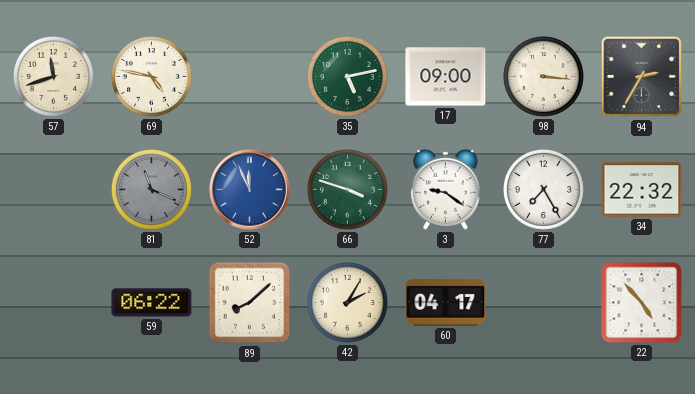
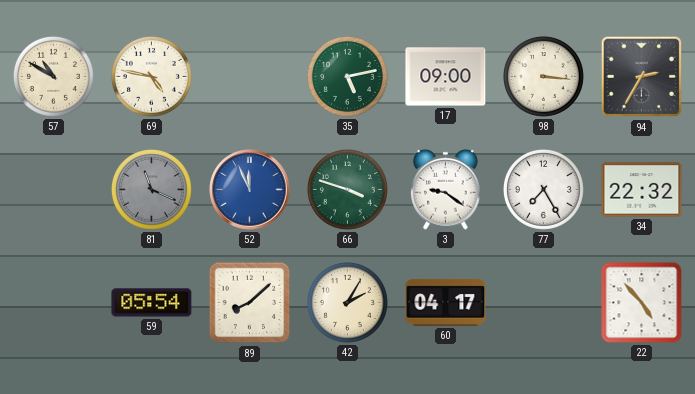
57: 11:42 -> 10:50 (53, 76)
59: 06:22 -> 05:54 (152, 303)
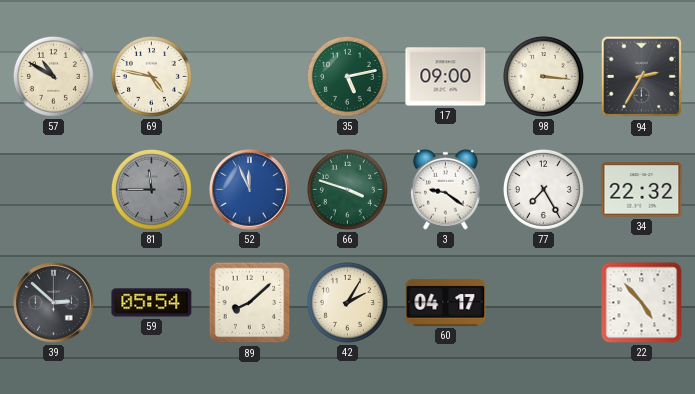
81: 11:19 -> 11:45 (151, 189)
39: none -> 2:52 (54, 303)
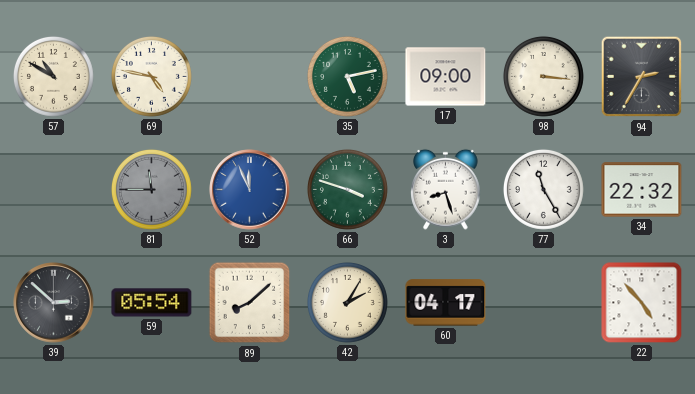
3: 9:21 -> 8:27 (446, 189)
77: 7:25 -> 11:25 (543, 189)
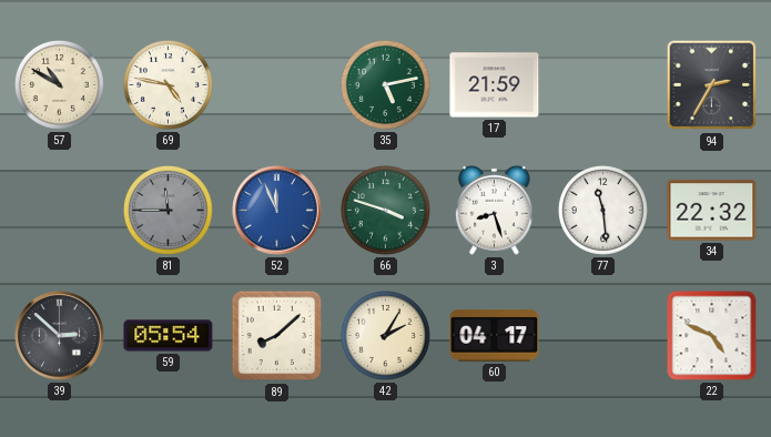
17: 09:00 -> 21:59 (495, 85)
98: 3:16 -> none (543, 76)
77: 11:25 -> 11:29 (602, 210)
22: 4:53 -> 4:49 (712, 336)
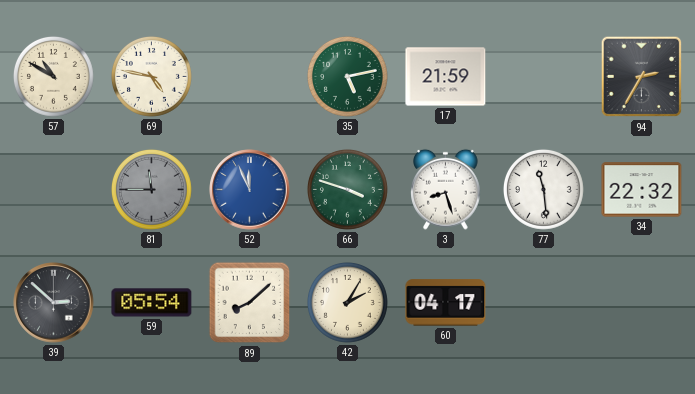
22: 4:49 -> none (712, 336)
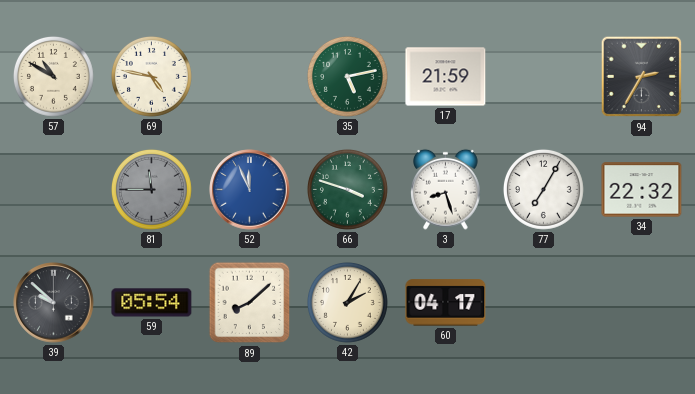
77: 11:29 -> 7:05 (543, 189)
39: 2:52 -> 9:52 (54, 303)
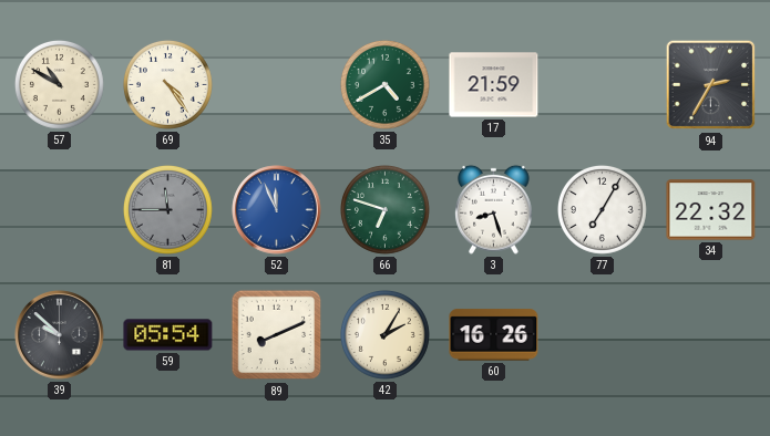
69: 4:47 -> 4:24 (167, 84)
35: 5:13 -> 4:40 (384, 84)
66: 3:48 -> 6:48 (384, 209)
89: 8:08 -> 8:11 (277, 335)
60: 04:17 -> 16:26 (494, 335)
